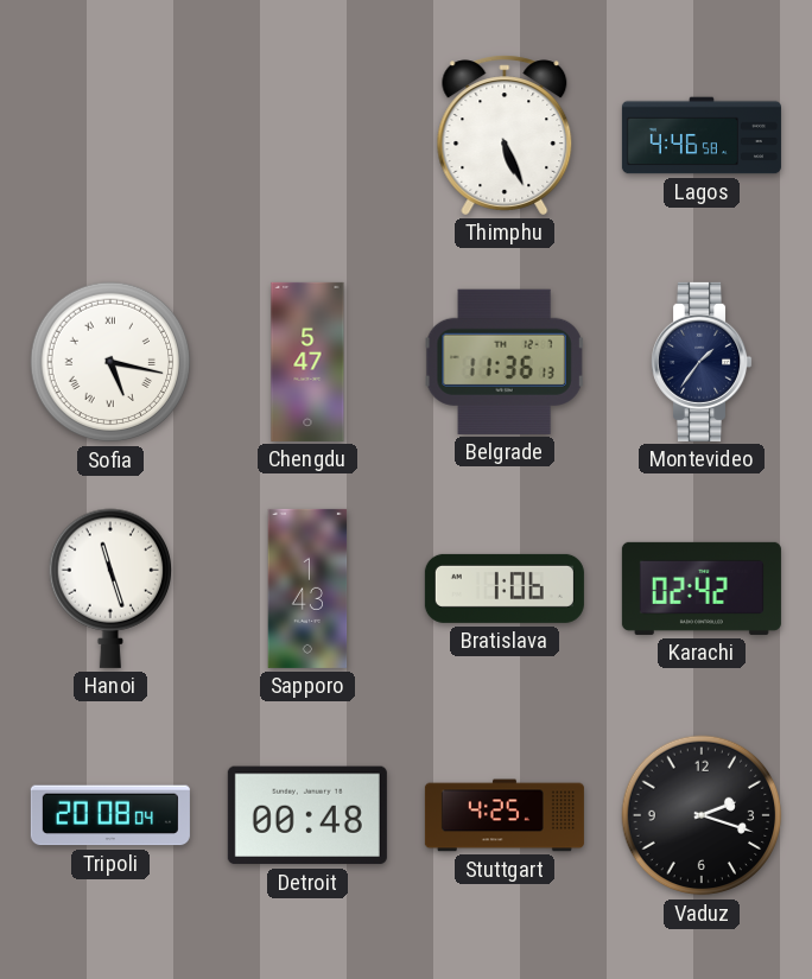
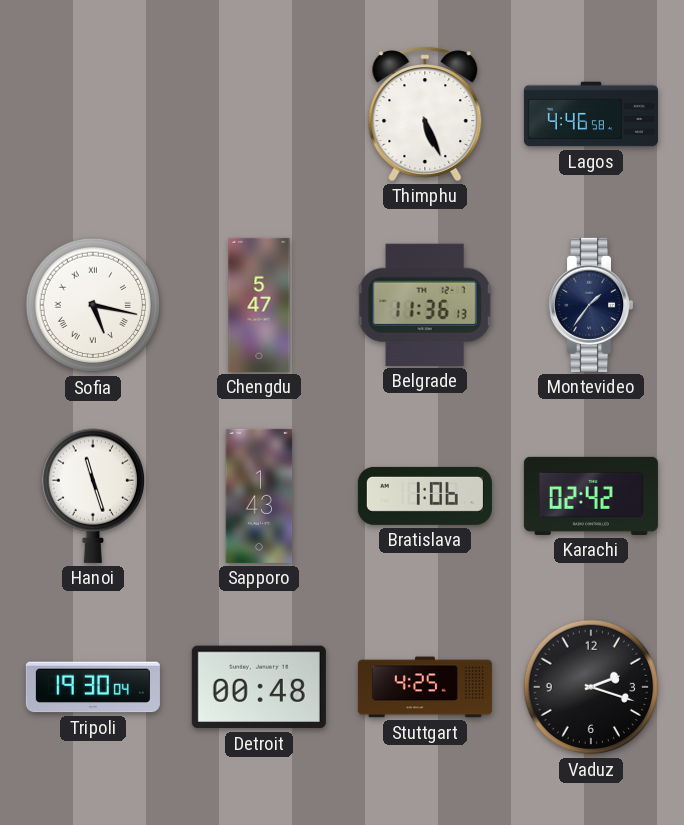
Tripoli: 20:08 -> 19:30 (93, 687)
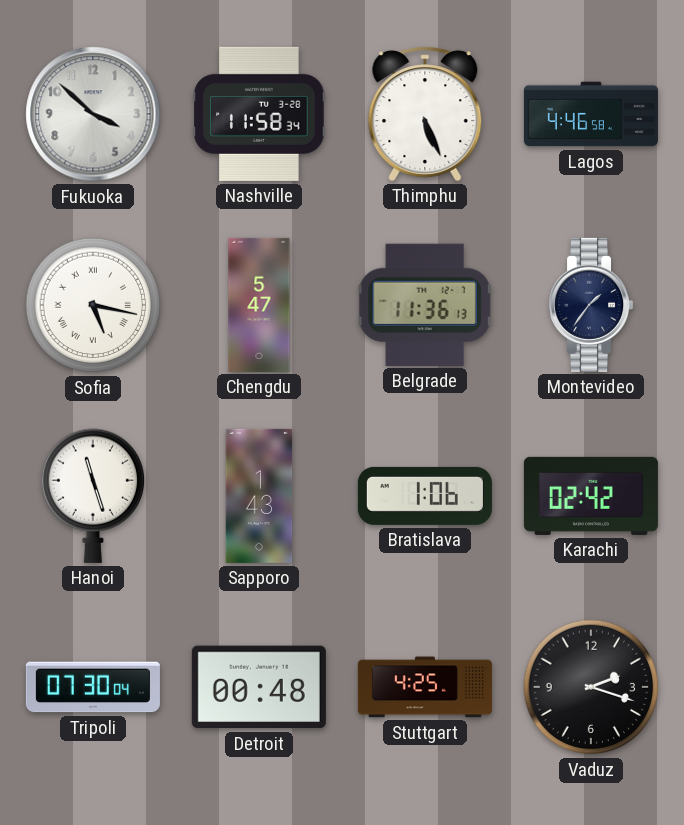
Fukuoka: none -> 3:52 (93, 114)
Nashville: none -> 11:58 (259, 114)
Tripoli: 19:30 -> 07:30 (93, 687)
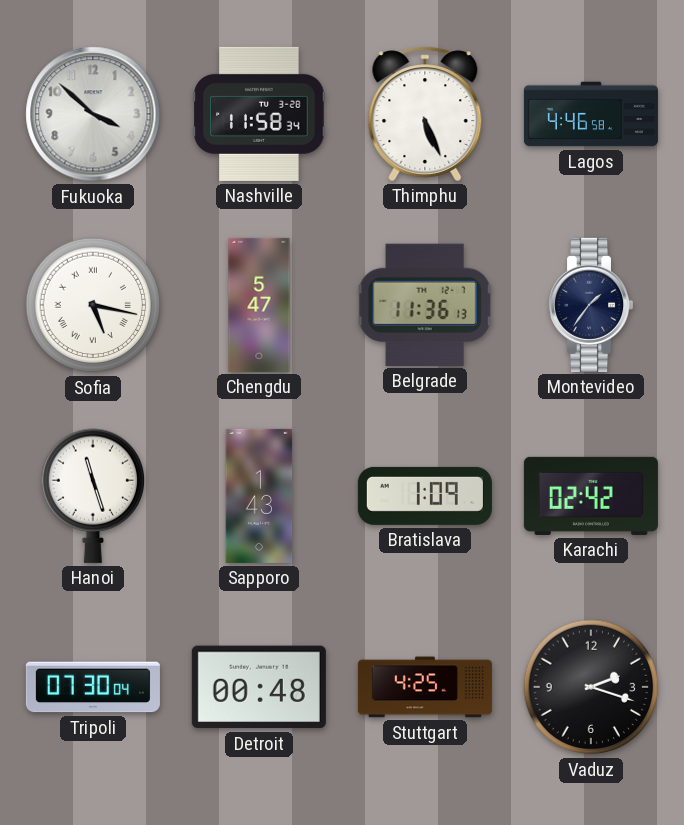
Bratislava: 1:06 -> 1:09 (425, 496)
